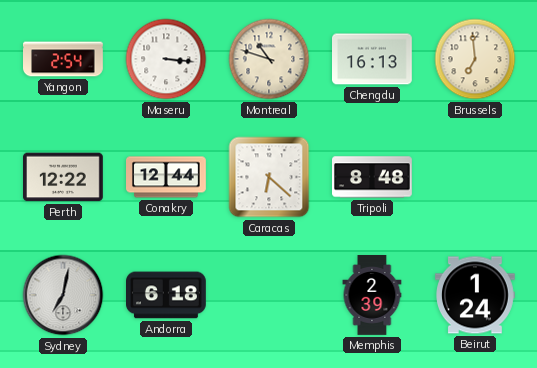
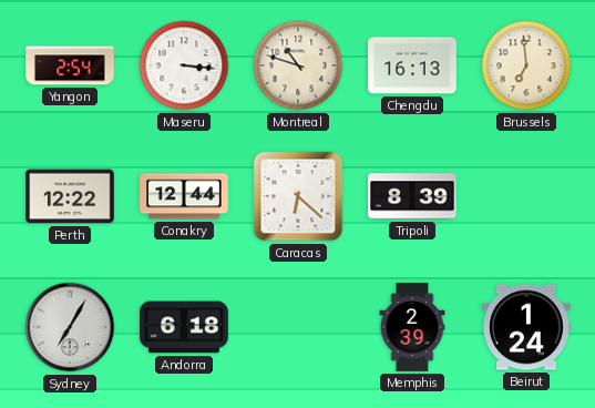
Tripoli: 8:48 -> 8:39 (413, 196)
Sydney: 7:02 -> 7:05 (70, 327)
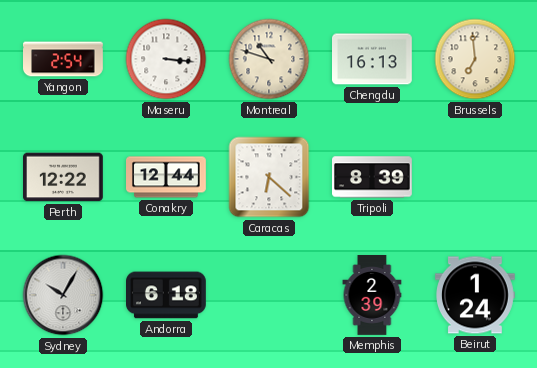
Sydney: 7:05 -> 10:05 (63, 295)
